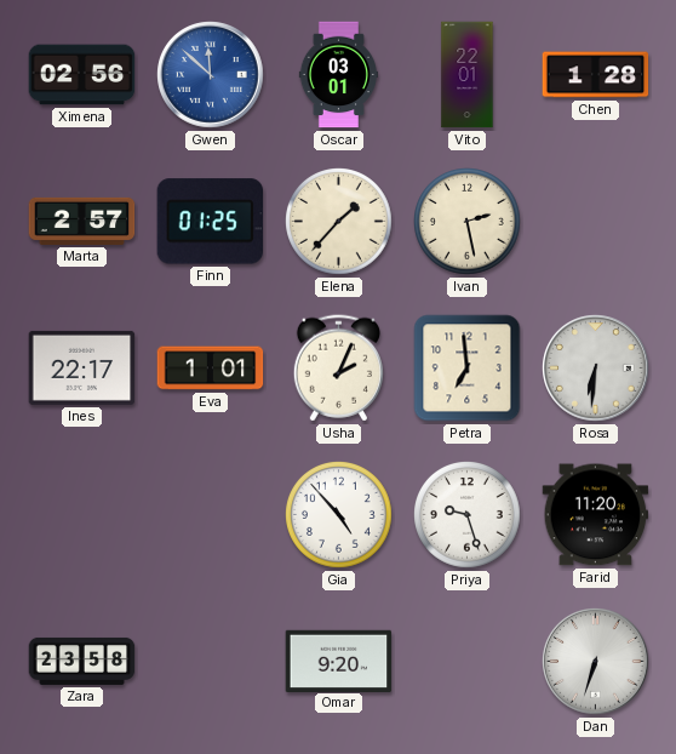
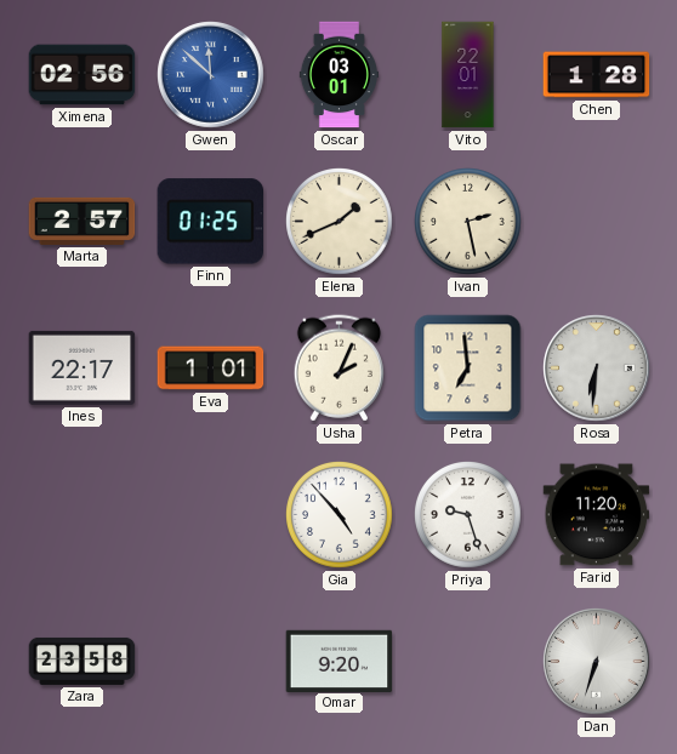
Elena: 1:37 -> 1:41 (340, 222)
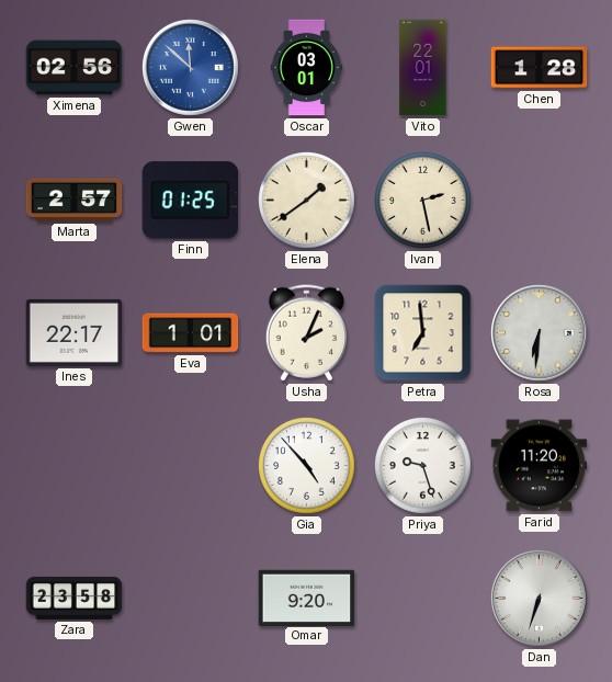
Elena: 1:41 -> 1:39 (307, 201)
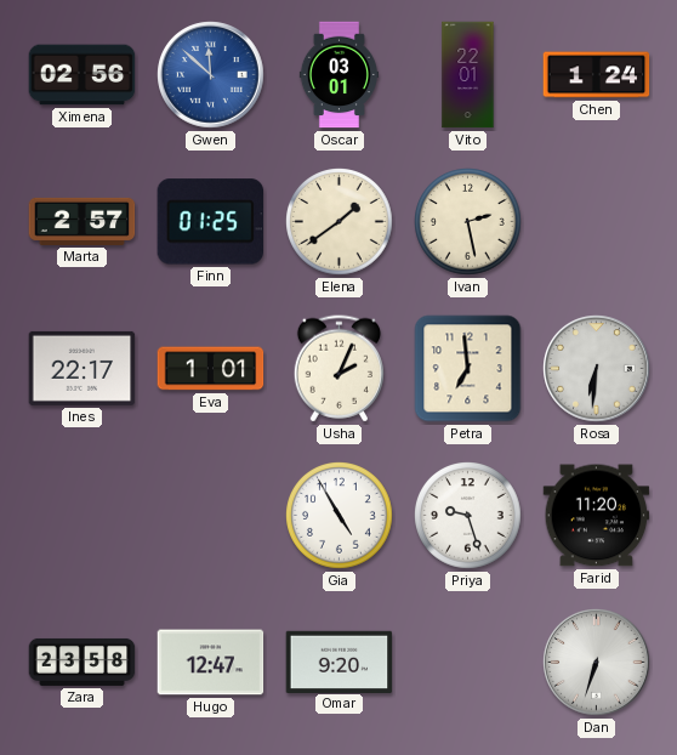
Chen: 1:28 -> 1:24 (597, 75)
Gia: 4:53 -> 4:55 (340, 516)
Hugo: none -> 12:47 (211, 663)
